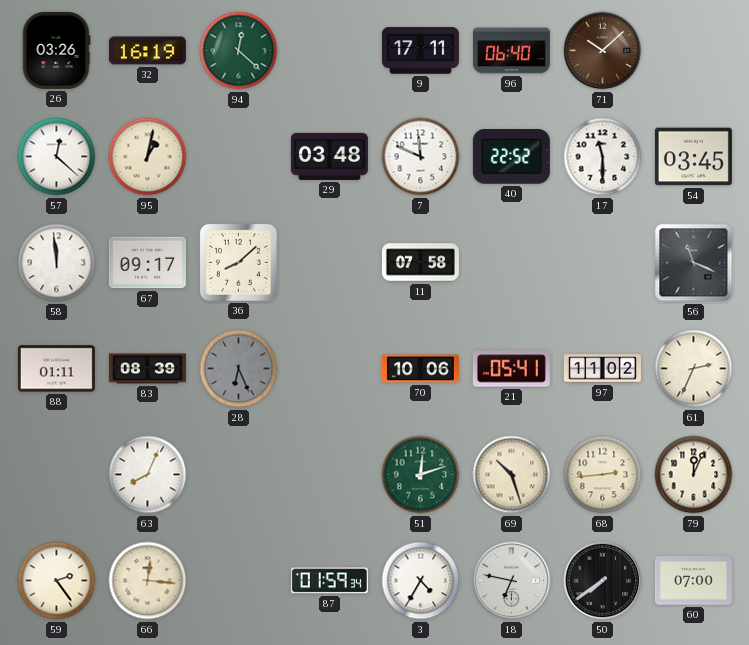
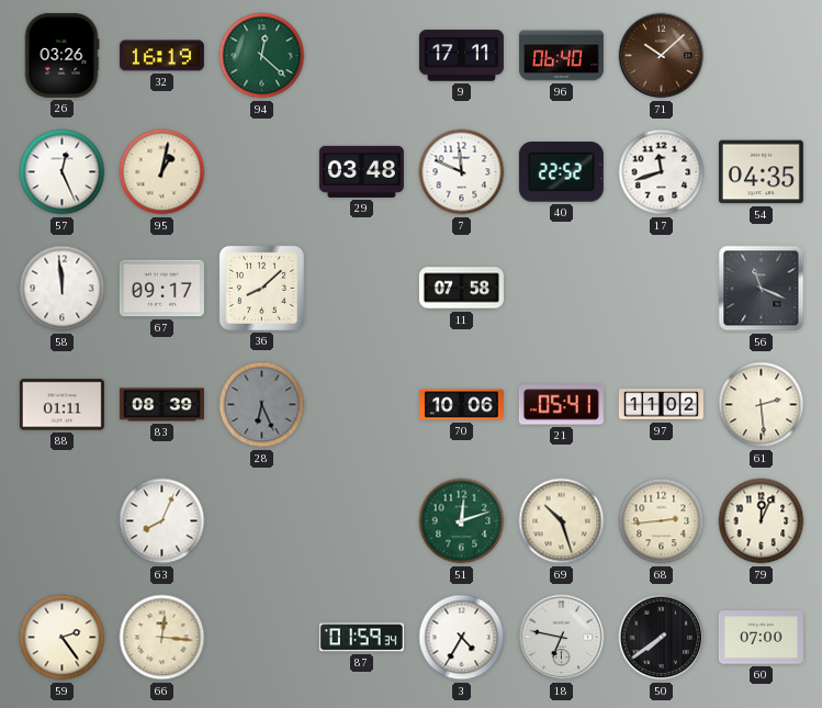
57: 12:22 -> 12:26 (63, 172)
17: 11:30 -> 11:42 (662, 172)
54: 03:45 -> 04:35 (761, 172)
61: 2:34 -> 2:29 (762, 405)
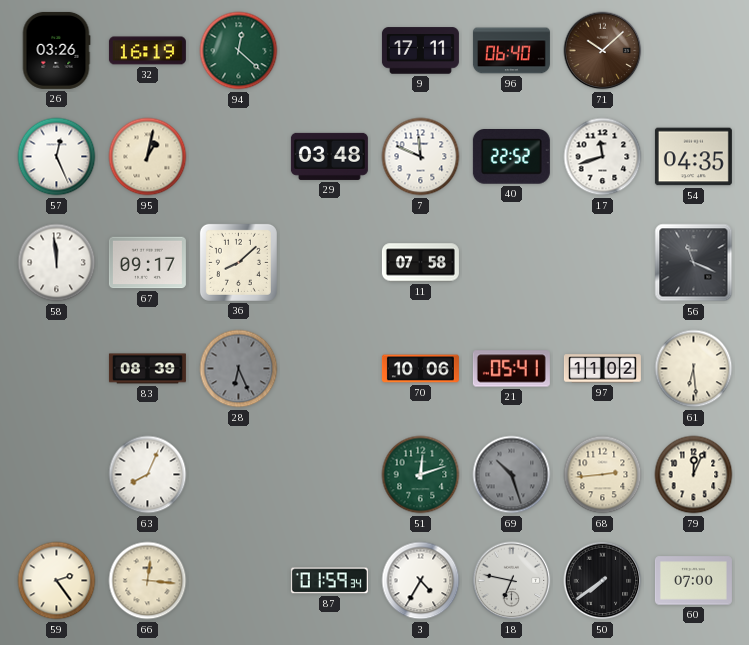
88: 01:11 -> none (61, 405)
61: 2:29 -> 6:29 (694, 369)
69 dial: cream -> grey (512, 475)
